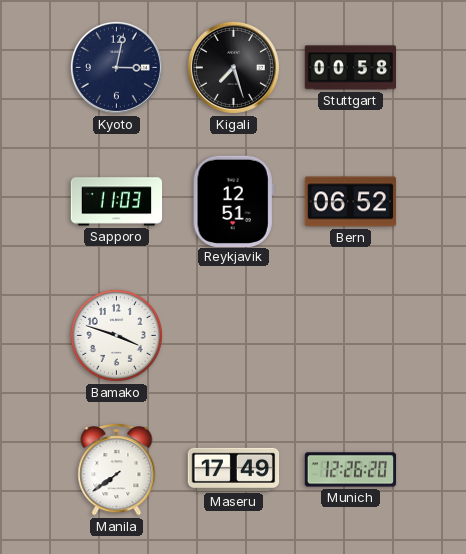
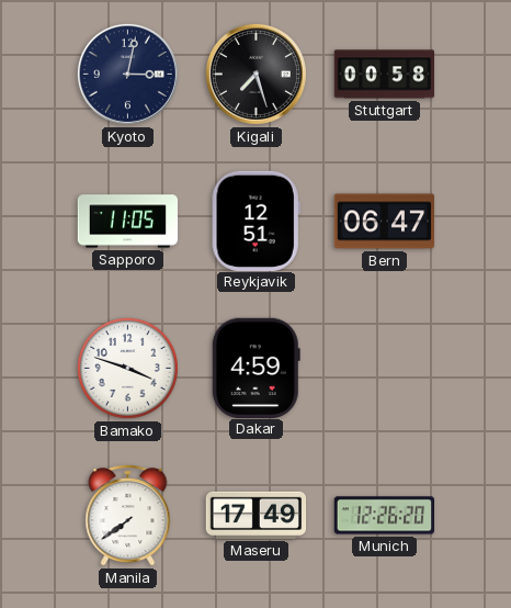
Sapporo: 11:03 -> 11:05 (128, 222)
Bern: 06:52 -> 06:47 (385, 222)
Dakar: none -> 4:59 (256, 368)
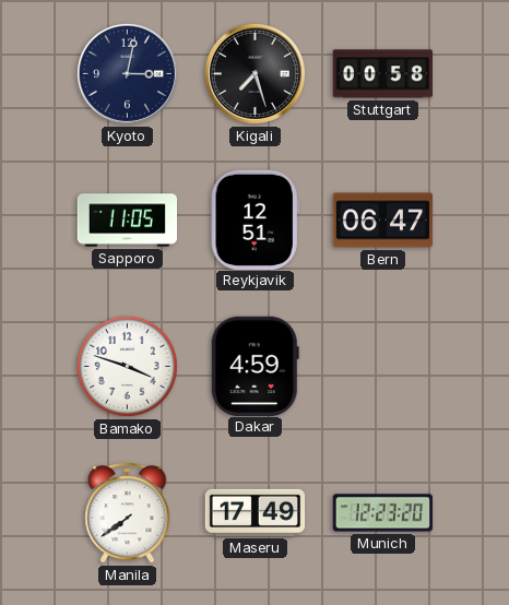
Munich: 12:26 -> 12:23 (383, 513)
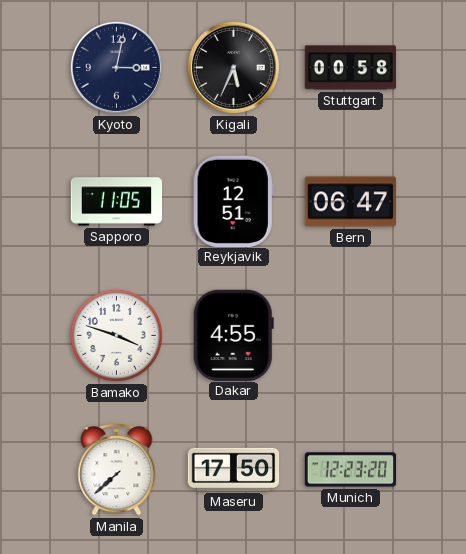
Kigali: 7:27 -> 5:34 (233, 67)
Dakar: 4:59 -> 4:55 (233, 335)
Manila: 7:39 -> 7:38 (117, 470)
Maseru: 17:49 -> 17:50 (234, 469)
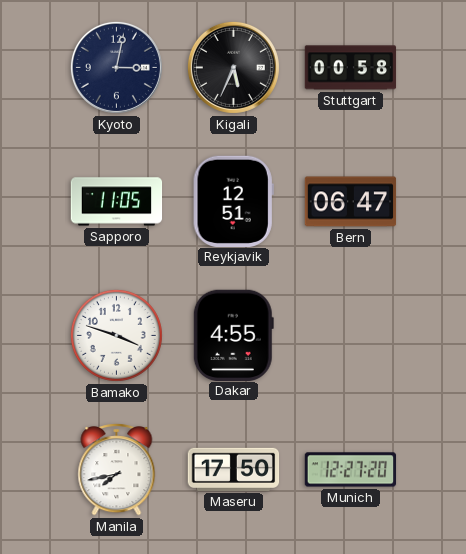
Manila: 7:38 -> 7:43 (117, 470)
Munich: 12:23 -> 12:27 (351, 470)
